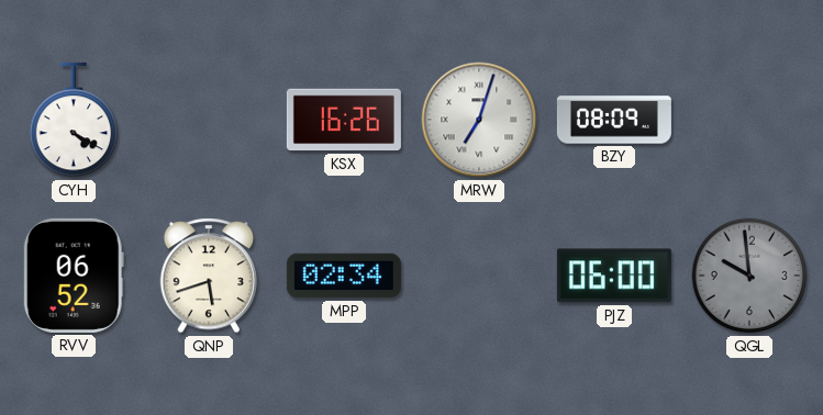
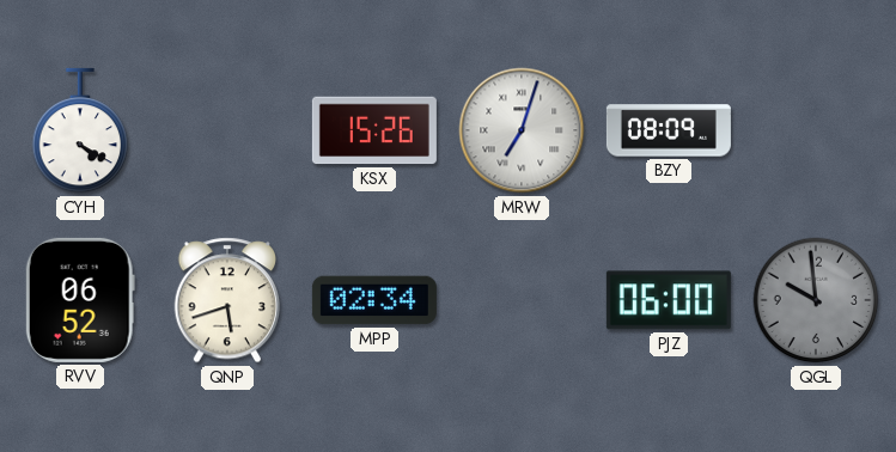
KSX: 16:26 -> 15:26 (374, 130)
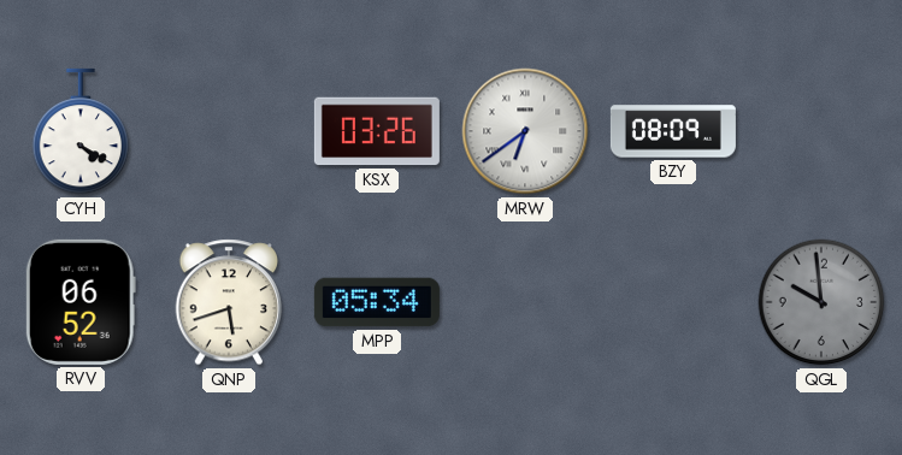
KSX: 15:26 -> 03:26 (377, 131)
MRW: 7:03 -> 6:39 (525, 131)
MPP: 02:34 -> 05:34 (377, 302)
PJZ: 06:00 -> none (669, 300)
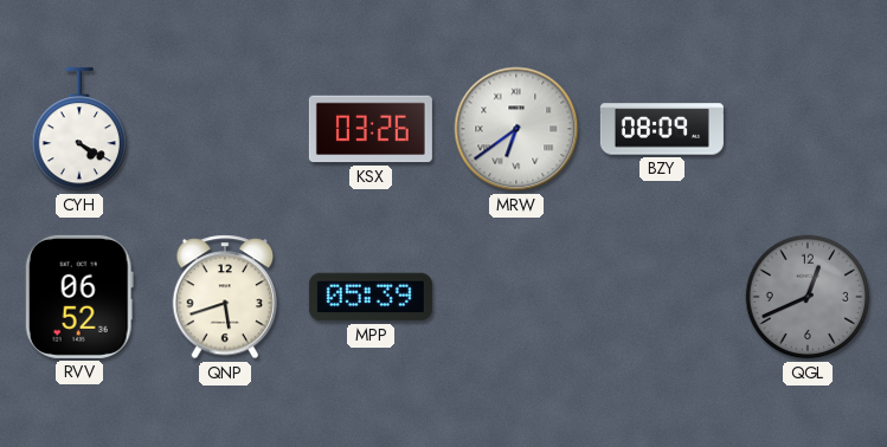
MPP: 05:34 -> 05:39 (371, 297)
QGL: 9:59 -> 12:41 (808, 297)
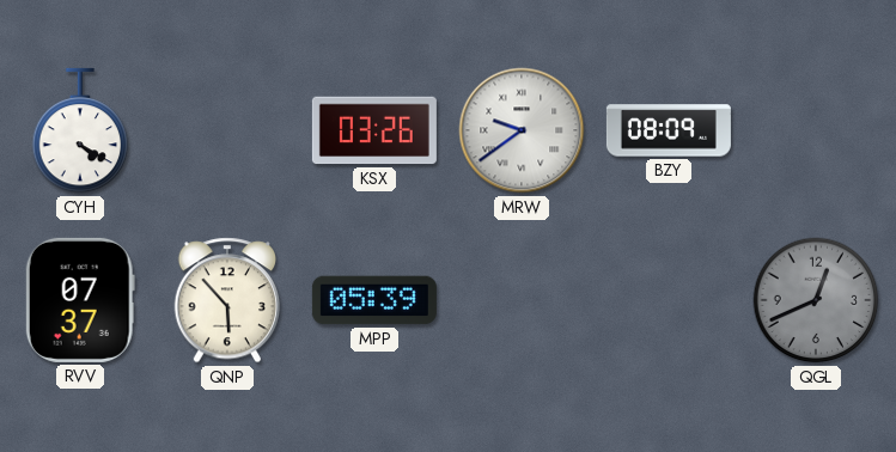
MRW: 6:39 -> 9:39 (522, 130)
RVV: 06:52 -> 07:37 (80, 300)
QNP: 5:42 -> 5:53 (227, 300)
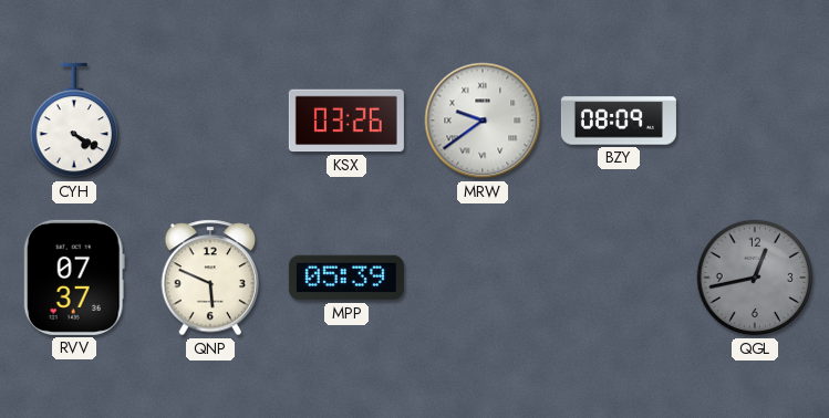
QNP: 5:53 -> 5:49 (210, 278)
QGL: 12:41 -> 12:43 (755, 278)
